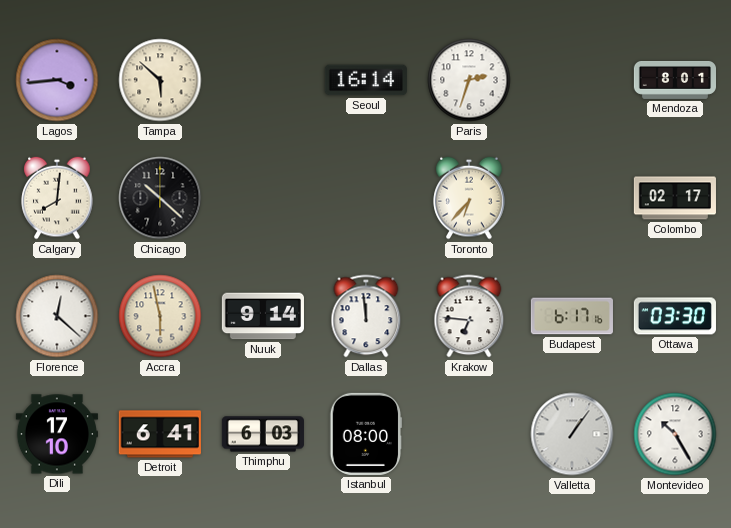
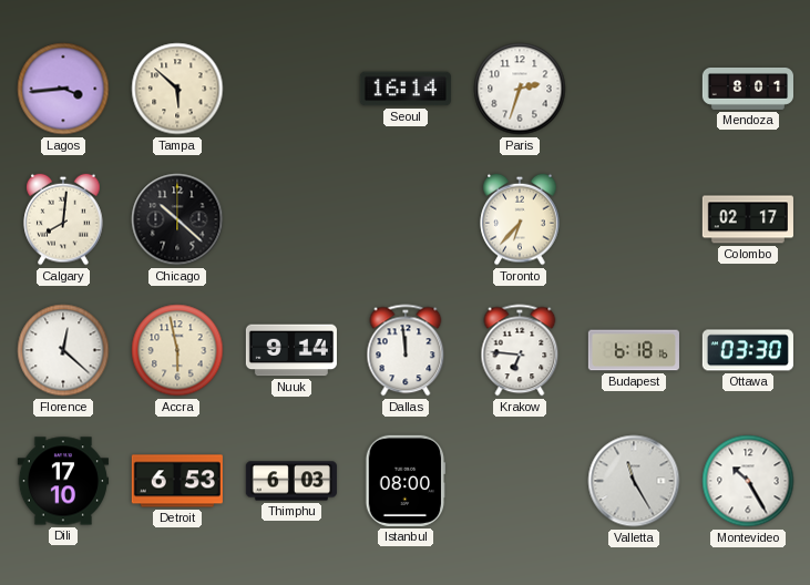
Budapest: 6:17 -> 6:18 (634, 350)
Detroit: 6:41 -> 6:53 (177, 481)
Valletta: 1:06 -> 11:25 (634, 481)
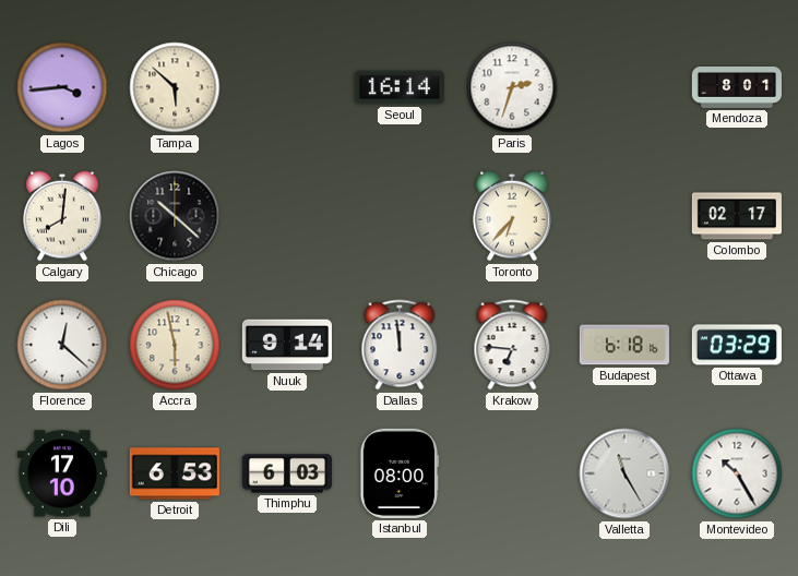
Ottawa: 03:30 -> 03:29 (737, 345)
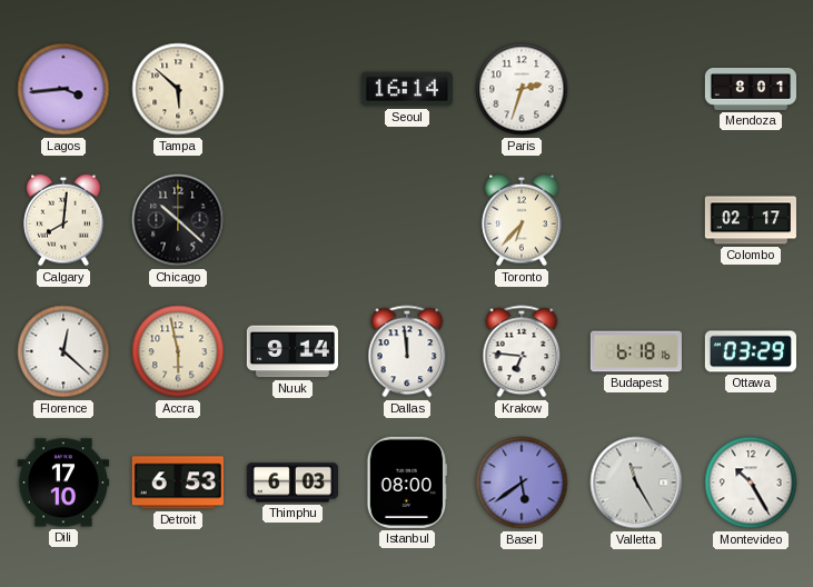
Basel: none -> 5:39 (522, 482)
